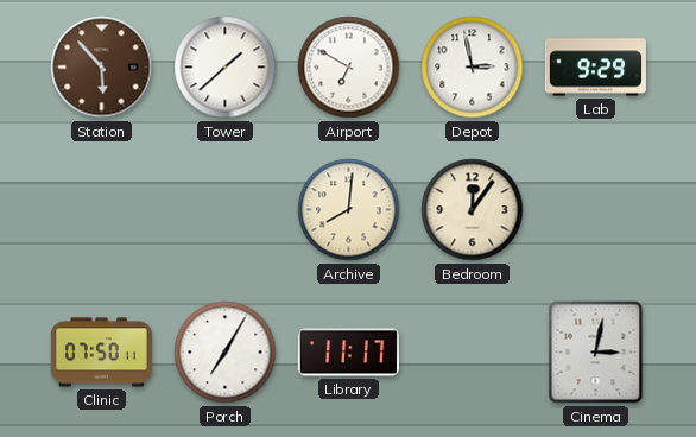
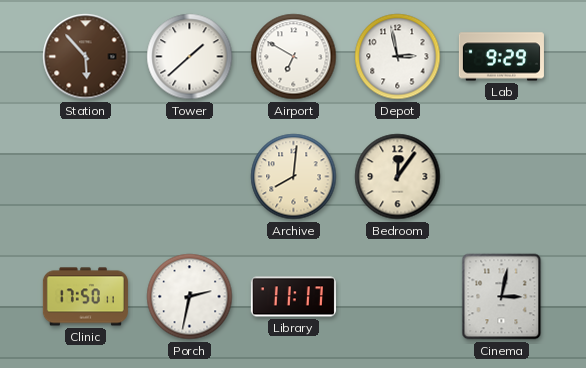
Clinic: 07:50 -> 17:50 (85, 297)
Porch: 7:05 -> 2:32 (190, 297)
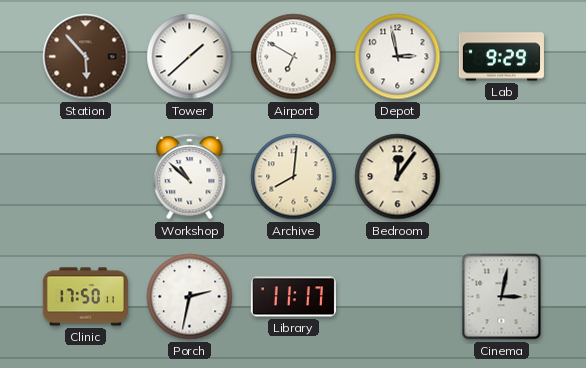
Workshop: none -> 10:52 (190, 177)
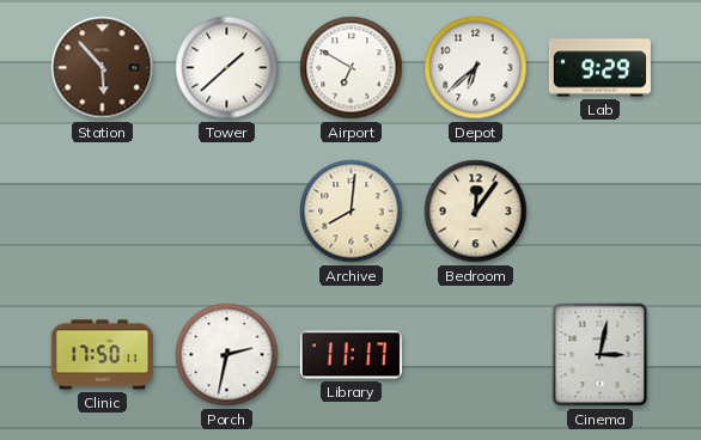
Depot: 2:58 -> 6:38 (476, 68)
Workshop: 10:52 -> none (190, 177)
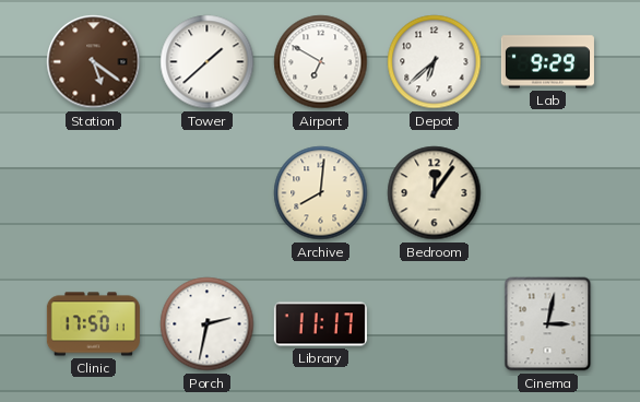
Station: 5:53 -> 5:21 (94, 62)
